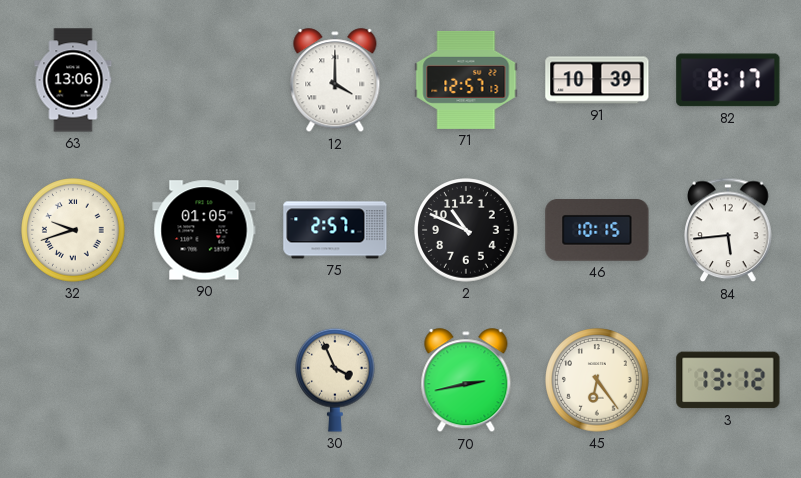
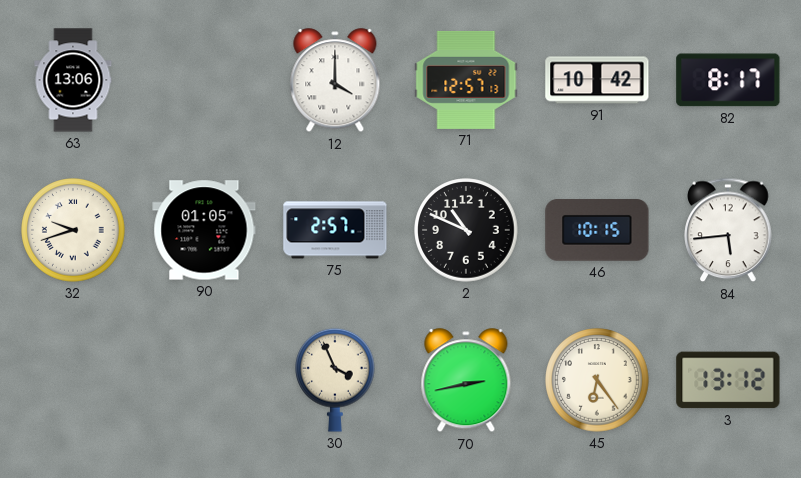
91: 10:39 -> 10:42 (597, 80)
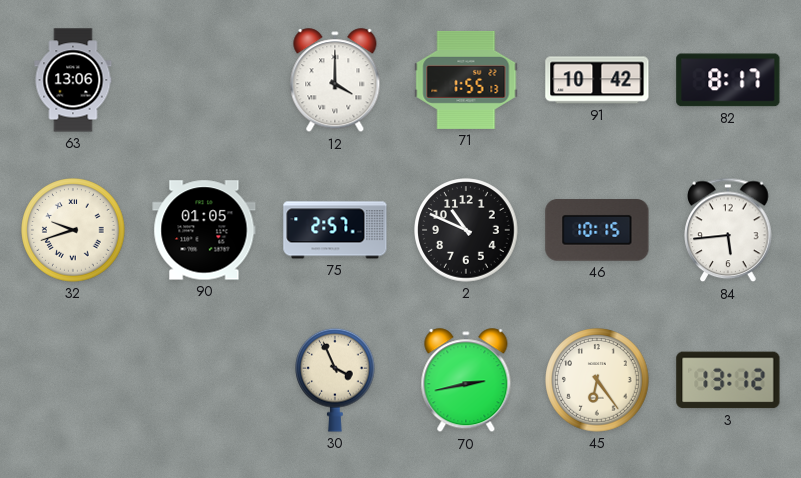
71: 12:57 -> 1:55 (466, 80)
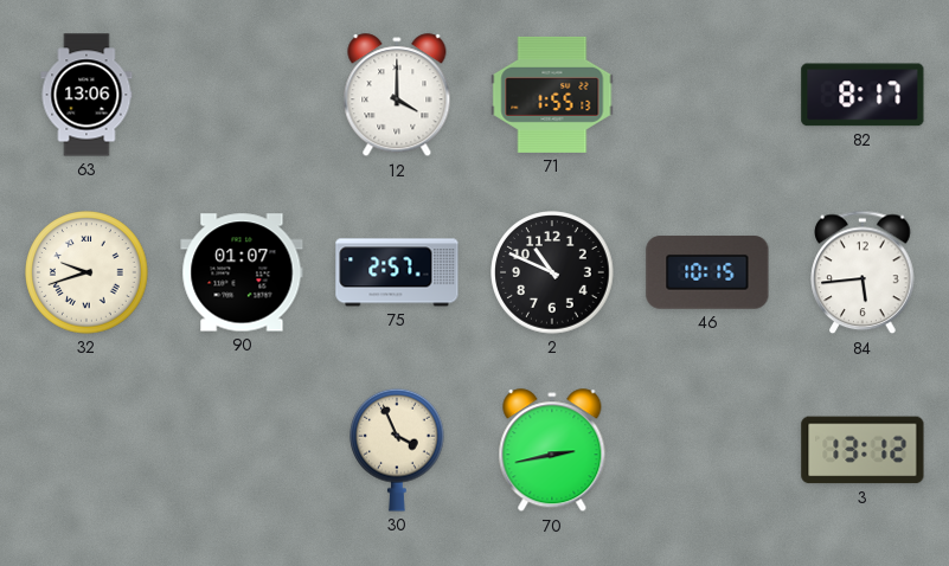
91: 10:42 -> none (597, 80)
90: 01:05 -> 01:07 (242, 272)
45: 6:24 -> none (597, 380)
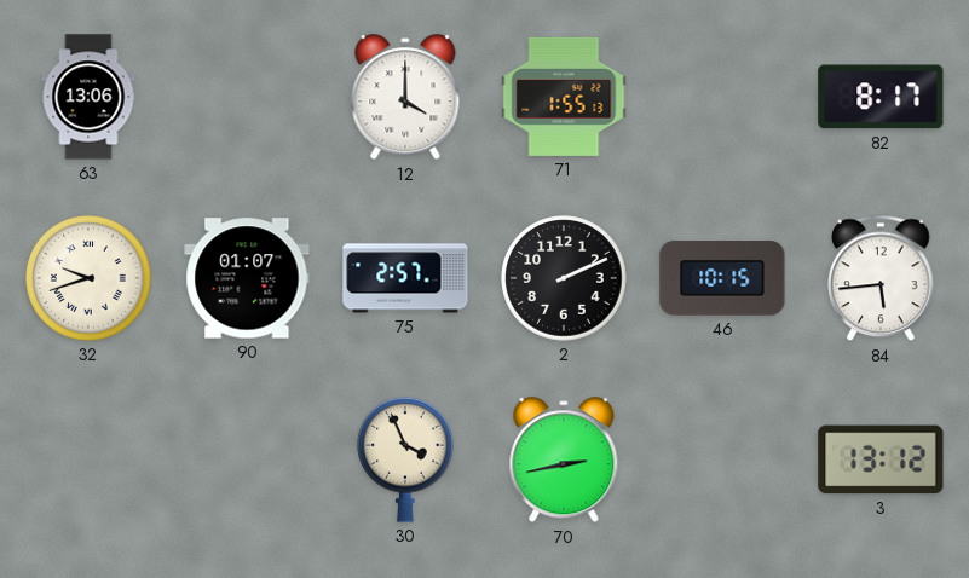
2: 10:49 -> 2:11 (564, 278)
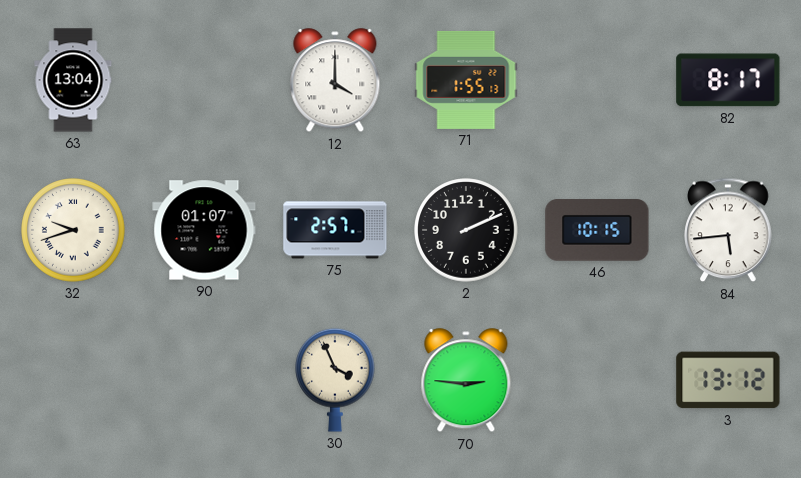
63: 13:06 -> 13:04 (73, 80)
70: 2:43 -> 2:46 (466, 381)
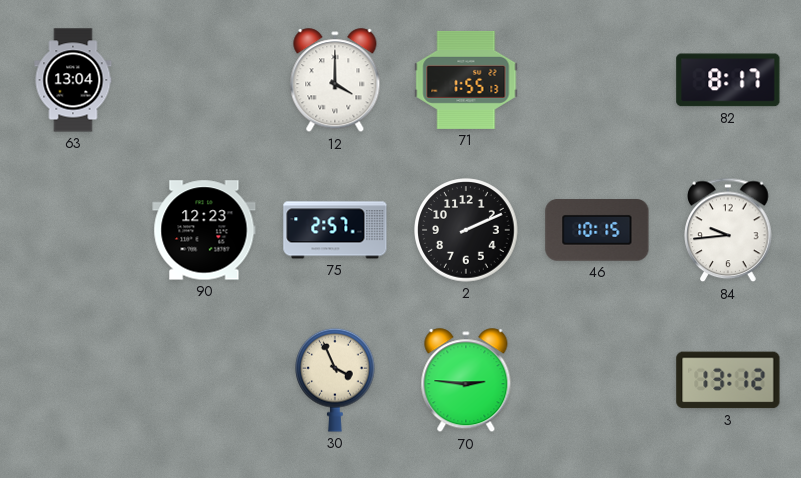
32: 9:42 -> none (73, 230)
90: 01:07 -> 12:23 (204, 230)
84: 5:44 -> 9:44 (728, 230)
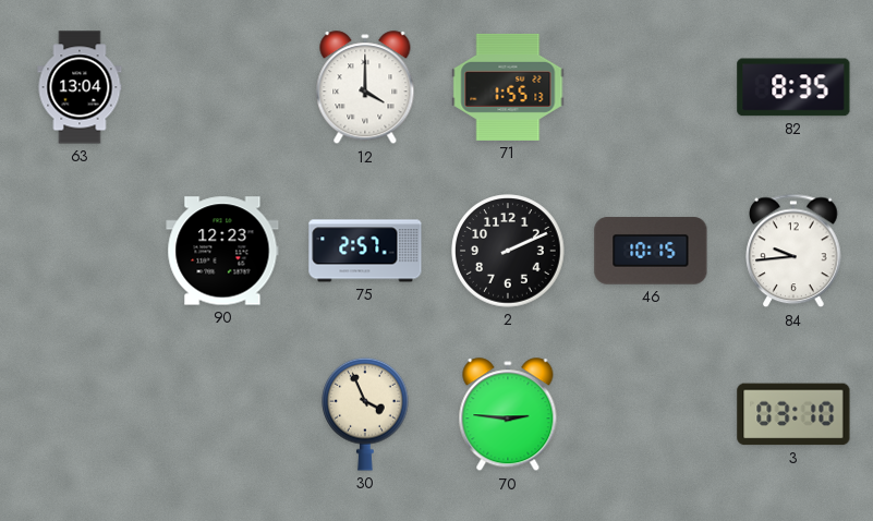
82: 8:17 -> 8:35 (793, 87)
3: 13:12 -> 03:10 (793, 414)
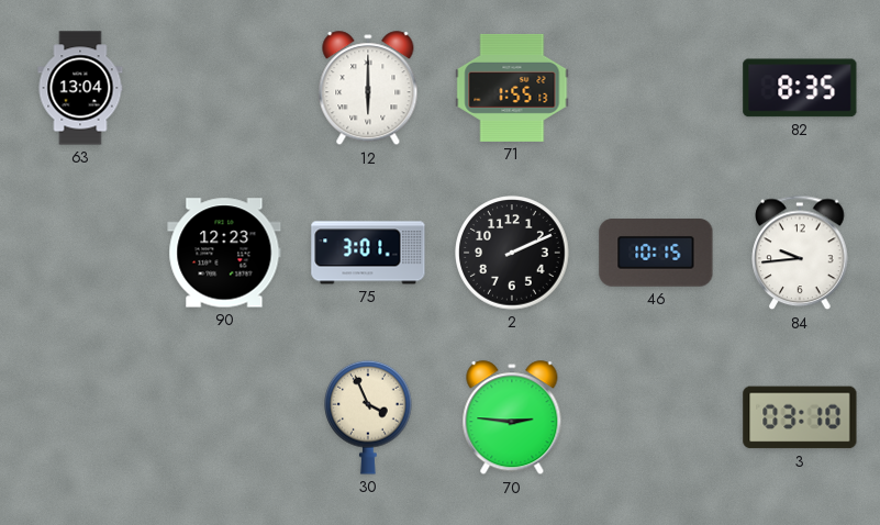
12: 4:00 -> 6:00 (368, 89)
75: 2:57 -> 3:01 (368, 253)
